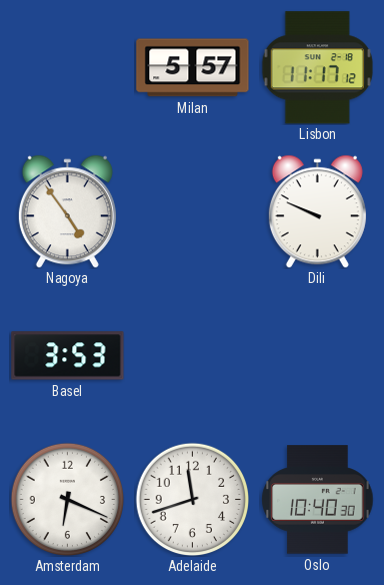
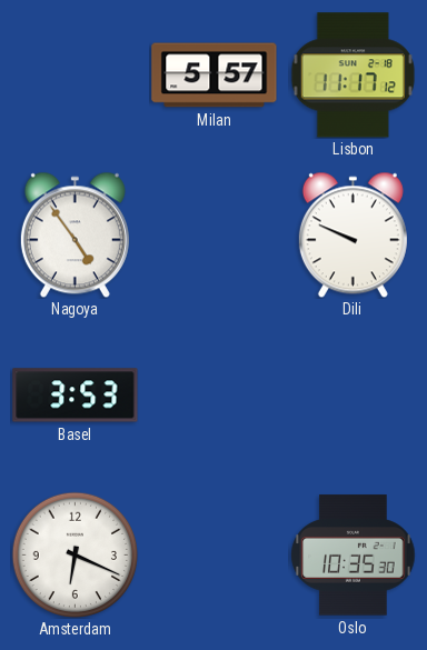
Adelaide: 11:42 -> none (192, 499)
Oslo: 10:40 -> 10:35 (354, 556)
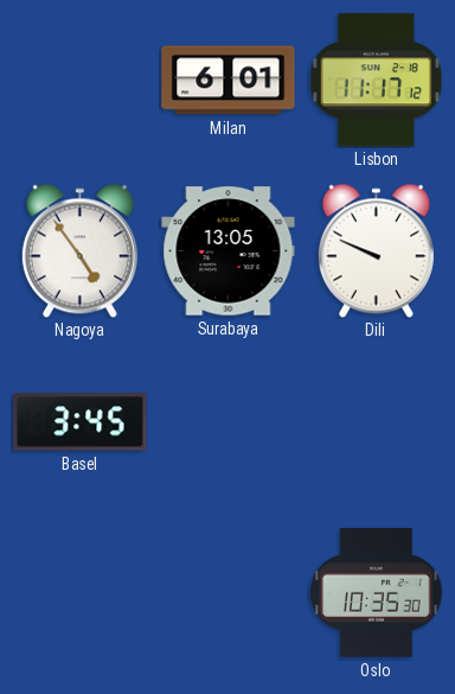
Milan: 5:57 -> 6:01 (229, 81)
Surabaya: none -> 13:05 (229, 252)
Basel: 3:53 -> 3:45 (81, 422)
Amsterdam: 6:19 -> none (75, 554)
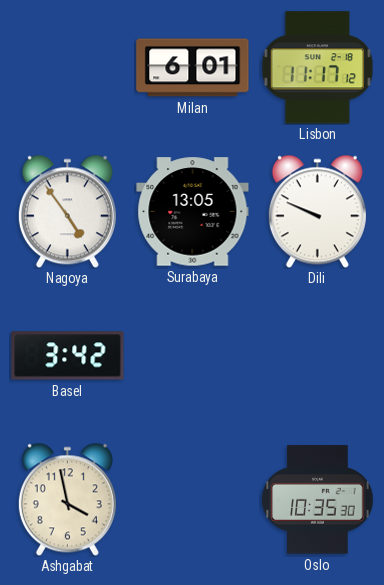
Basel: 3:45 -> 3:42 (68, 356)
Ashgabat: none -> 3:58 (67, 499)
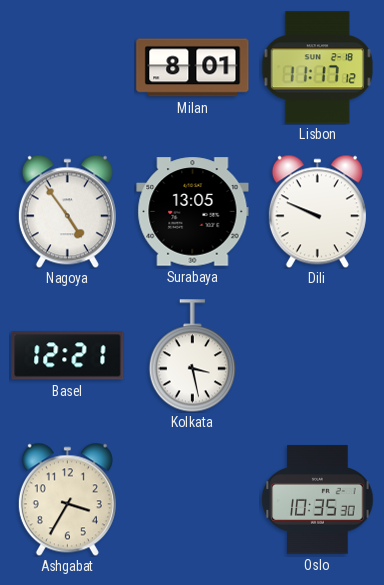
Milan: 6:01 -> 8:01 (193, 68)
Basel: 3:42 -> 12:21 (68, 356)
Kolkata: none -> 3:28 (192, 356)
Ashgabat: 3:58 -> 3:35 (67, 499)
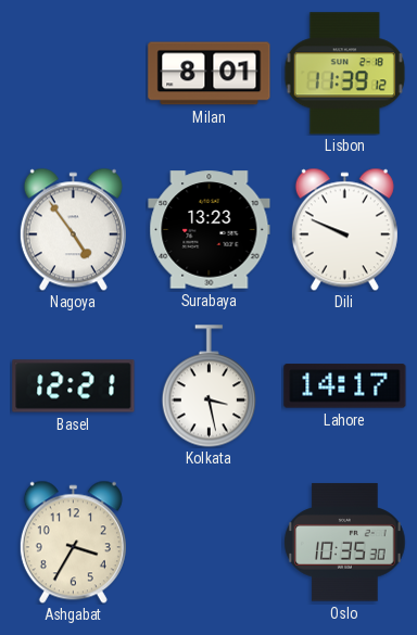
Lisbon: 11:17 -> 11:39 (344, 74)
Surabaya: 13:05 -> 13:23 (210, 230)
Lahore: none -> 14:17 (345, 386)
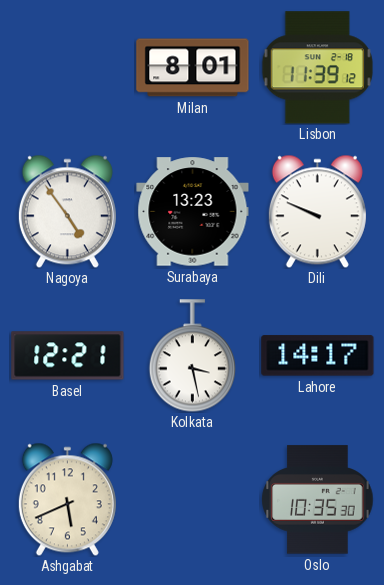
Ashgabat: 3:35 -> 5:41 (67, 499)
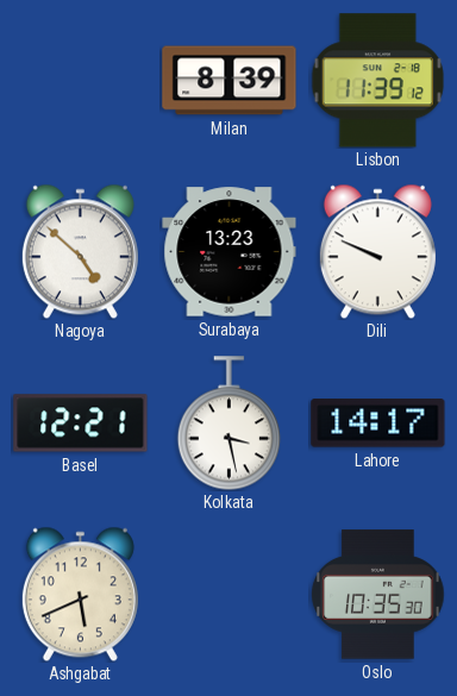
Milan: 8:01 -> 8:39 (230, 81)
Nagoya: 4:54 -> 4:52 (80, 251)
